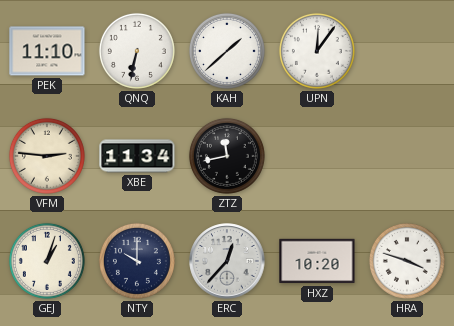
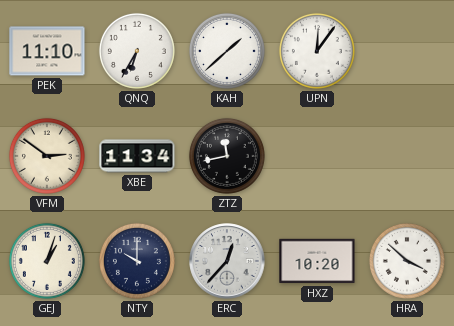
QNQ: 6:32 -> 6:35 (137, 51)
VFM: 2:46 -> 2:51 (47, 156)
HRA: 3:48 -> 3:52 (407, 261)
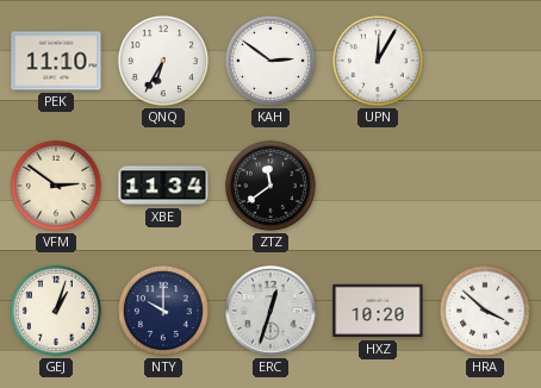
KAH: 1:38 -> 2:51 (270, 61)
UPN: 12:06 -> 12:05 (378, 61)
ZTZ: 11:43 -> 11:39 (270, 186)
ERC: 12:37 -> 12:33 (270, 311)
